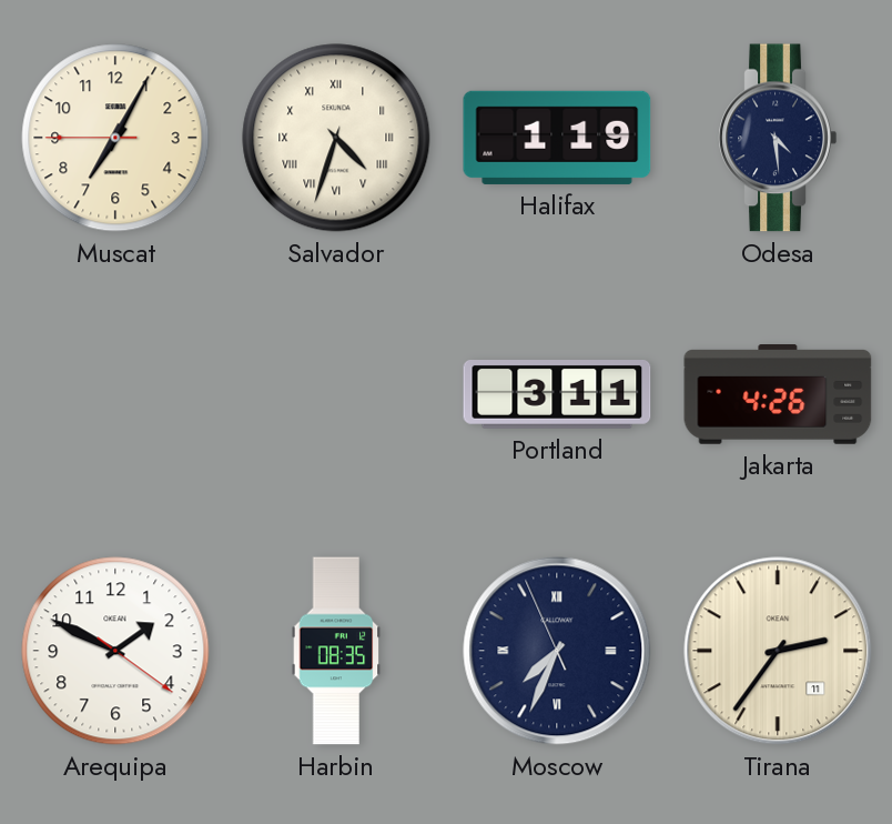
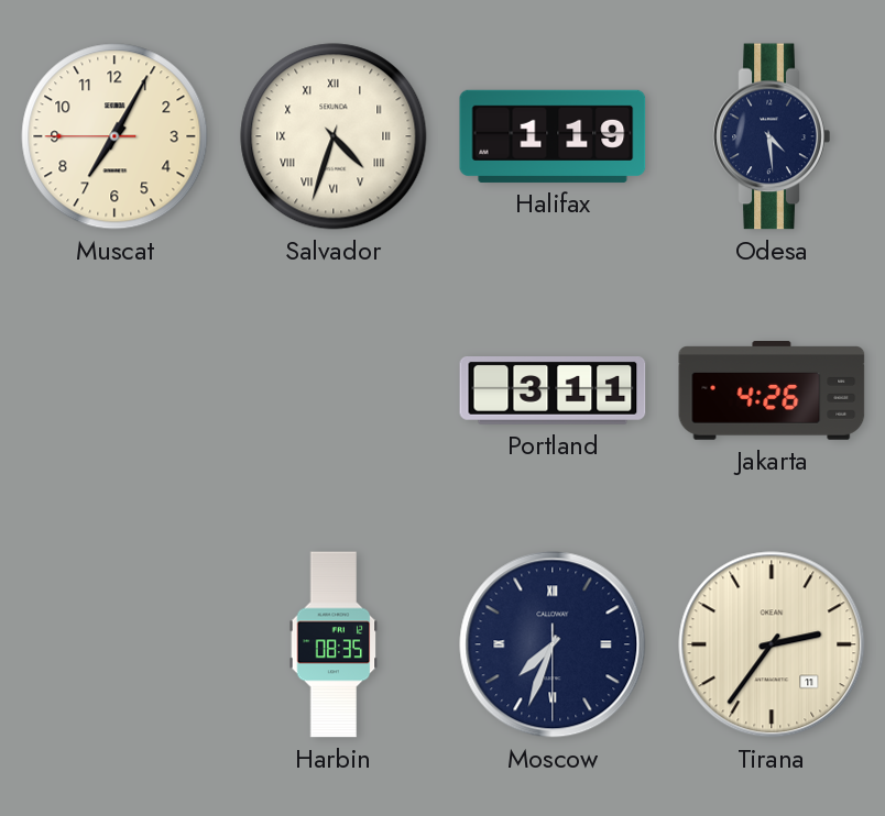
Arequipa: 1:49 -> none (115, 651)
Moscow: 7:33:56 -> 7:33:30 (553, 644)
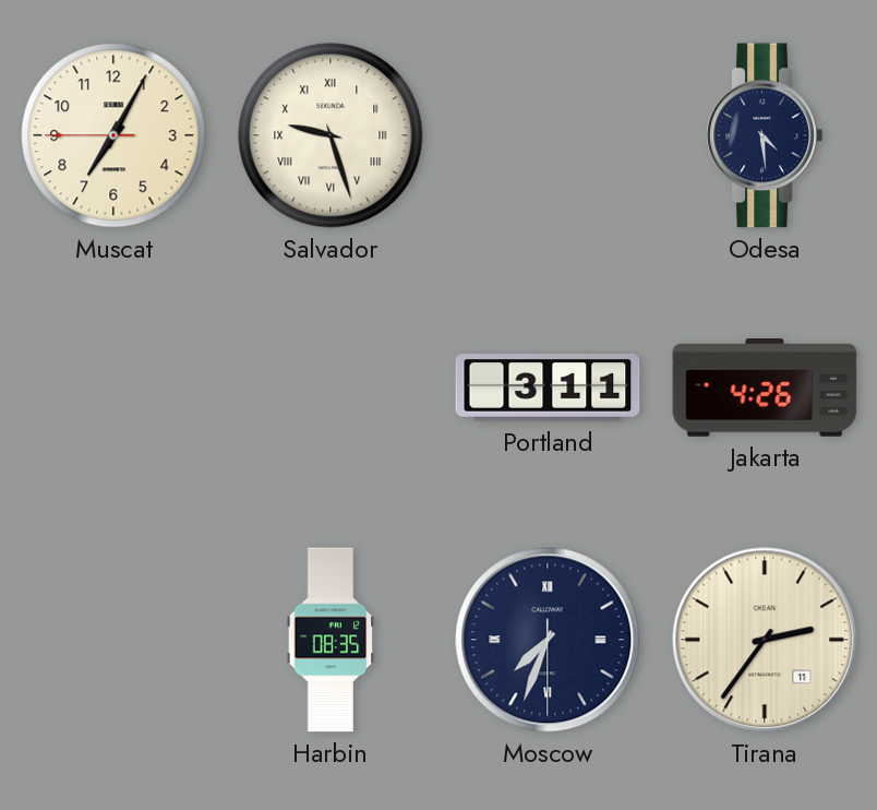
Salvador: 4:33 -> 9:27 (331, 135)
Halifax: 1:19 -> none (553, 136)
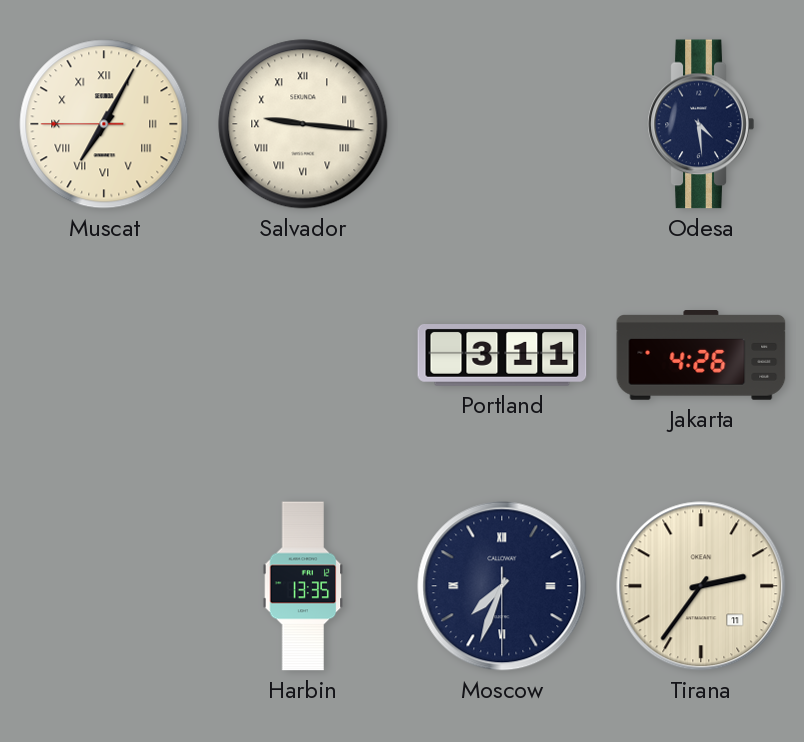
Muscat numerals: Arabic -> Roman (104, 124)
Salvador: 9:27 -> 9:16 (303, 124)
Harbin: 08:35 -> 13:35 (303, 586)
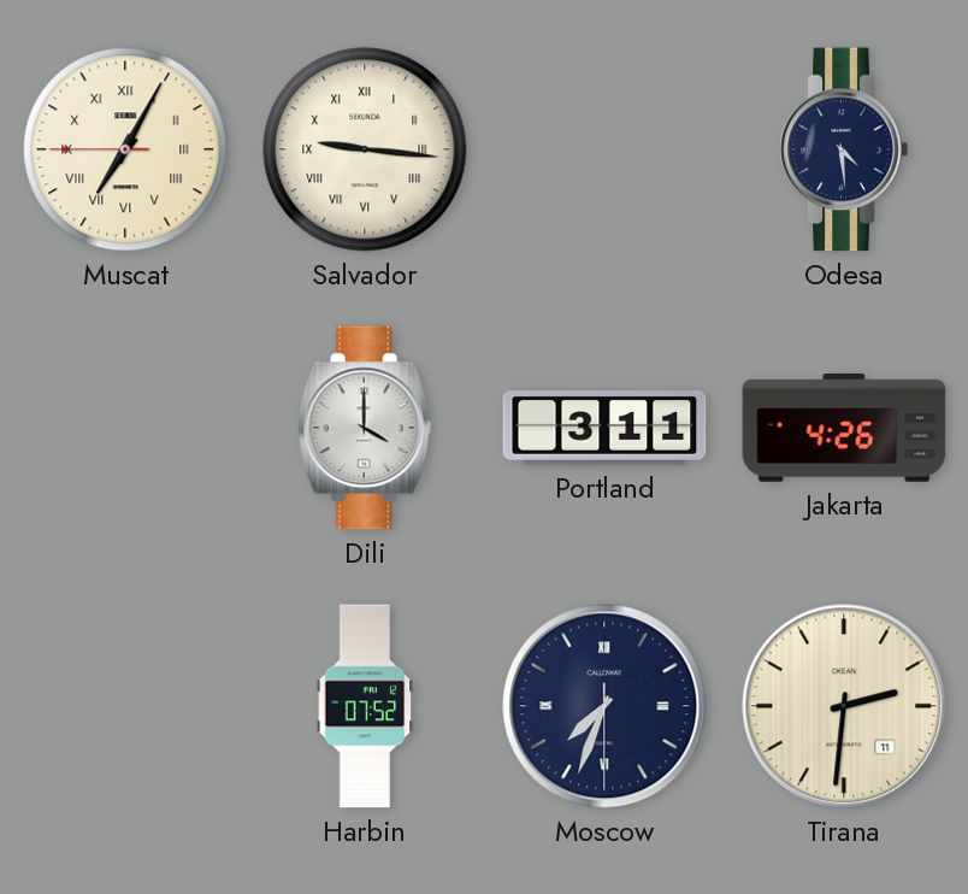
Dili: none -> 4:00 (365, 428)
Harbin: 13:35 -> 07:52 (365, 706)
Tirana: 2:36 -> 2:31 (844, 706)
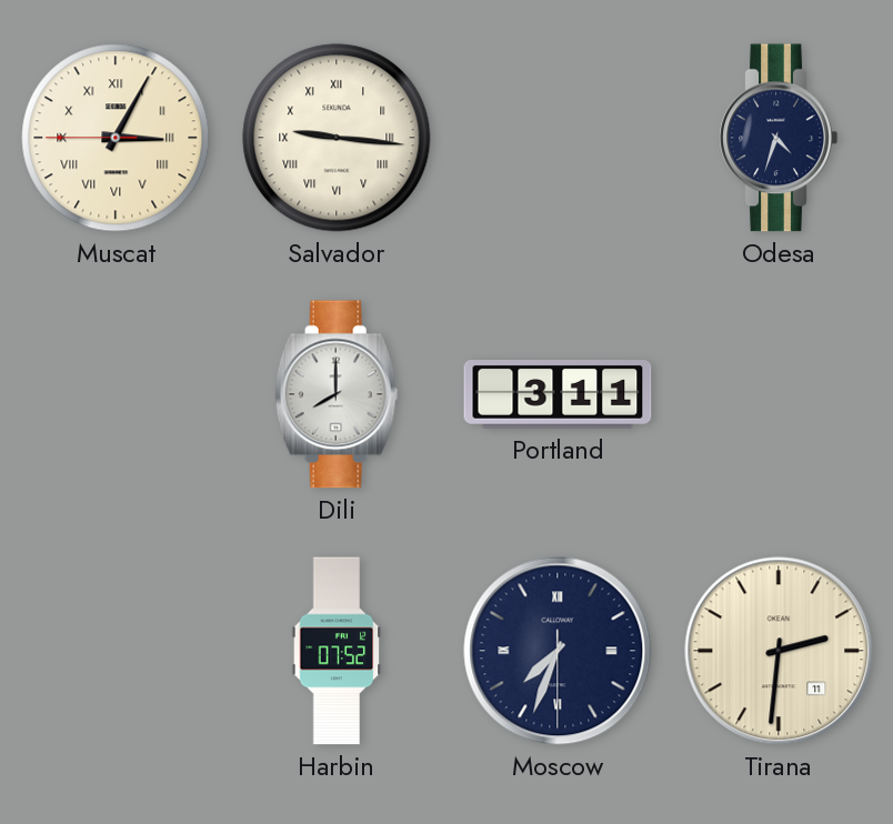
Muscat: 7:04 -> 3:04 (116, 138)
Odesa: 4:29 -> 4:33 (779, 138)
Dili: 4:00 -> 8:00 (337, 394)
Jakarta: 4:26 -> none (844, 429)
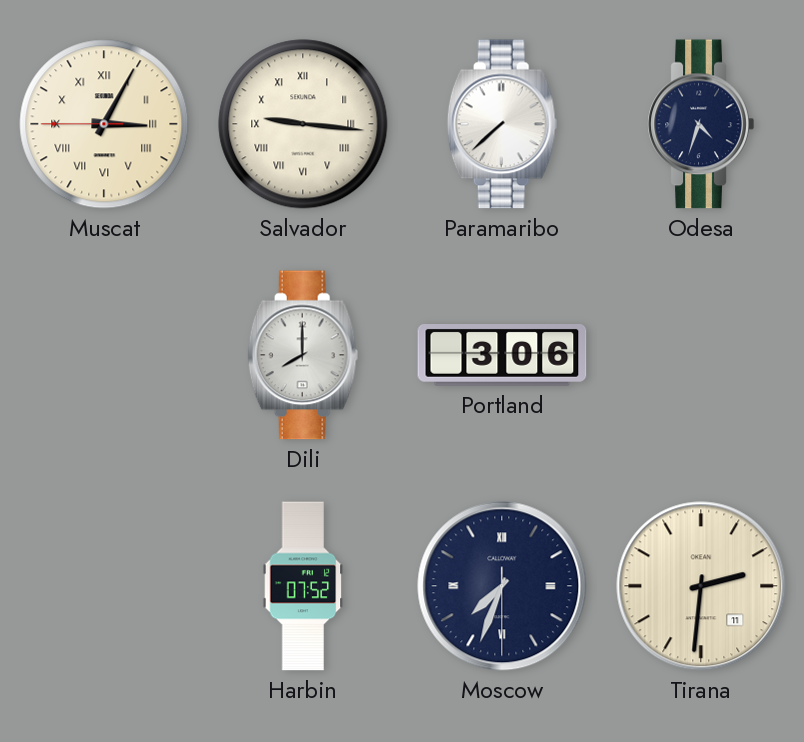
Paramaribo: none -> 7:38 (502, 124)
Portland: 3:11 -> 3:06 (502, 356)
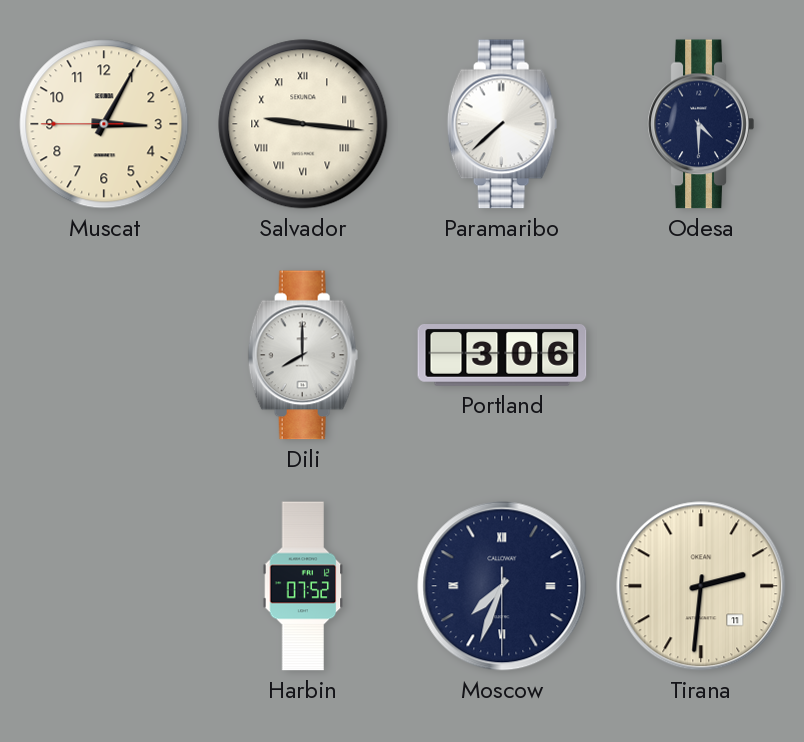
Muscat numerals: Roman -> Arabic (104, 124)
Odesa: 4:33 -> 4:30 (701, 124)
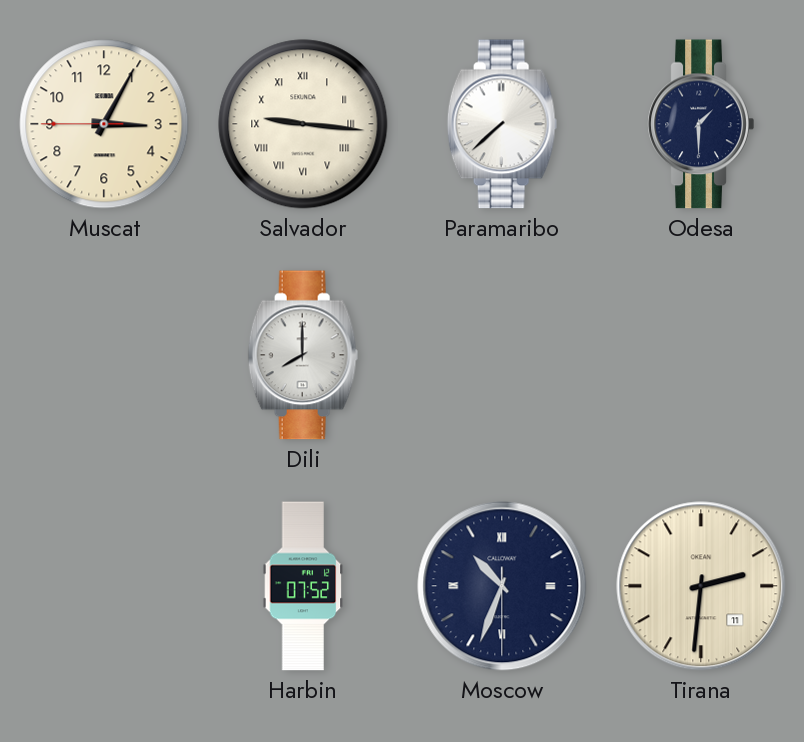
Odesa: 4:30 -> 1:30 (701, 124)
Portland: 3:06 -> none (502, 356)
Moscow: 7:33 -> 10:33 (502, 586)
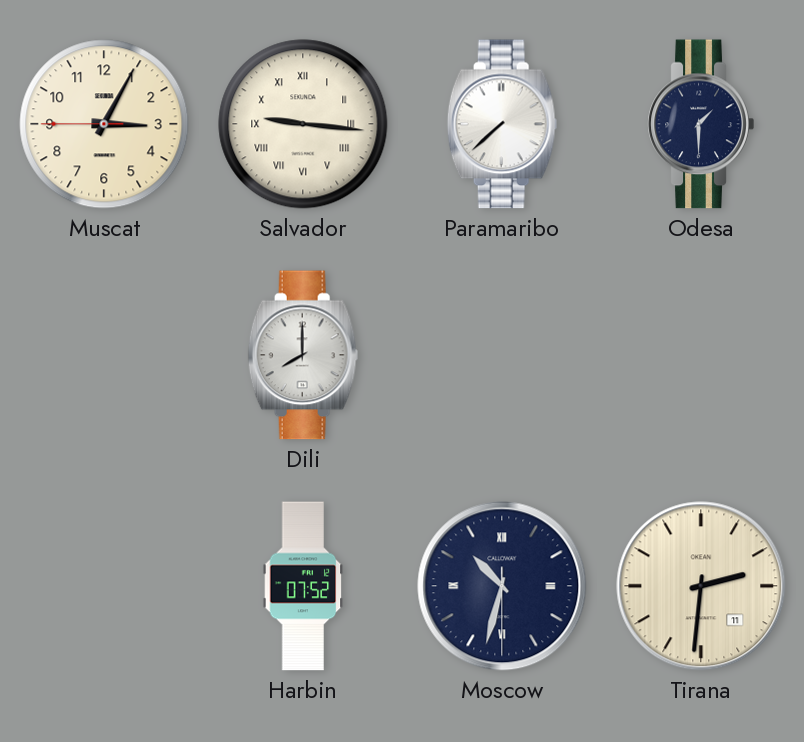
Moscow: 10:33 -> 10:32 (502, 586)
